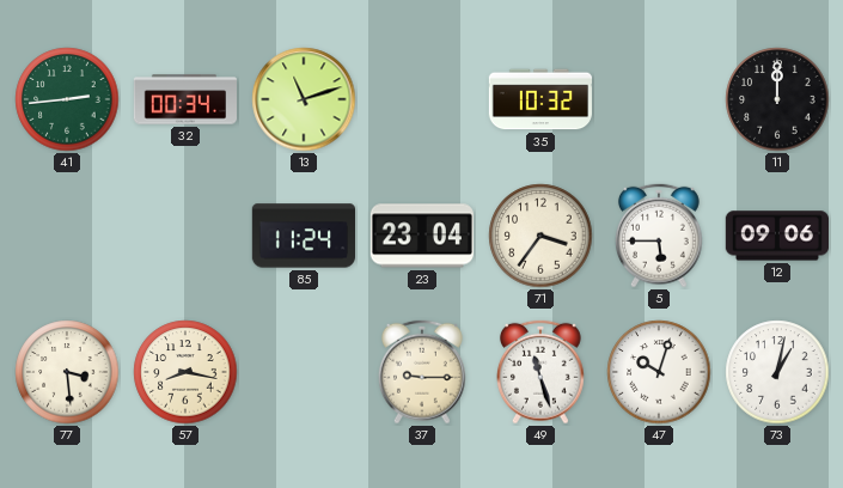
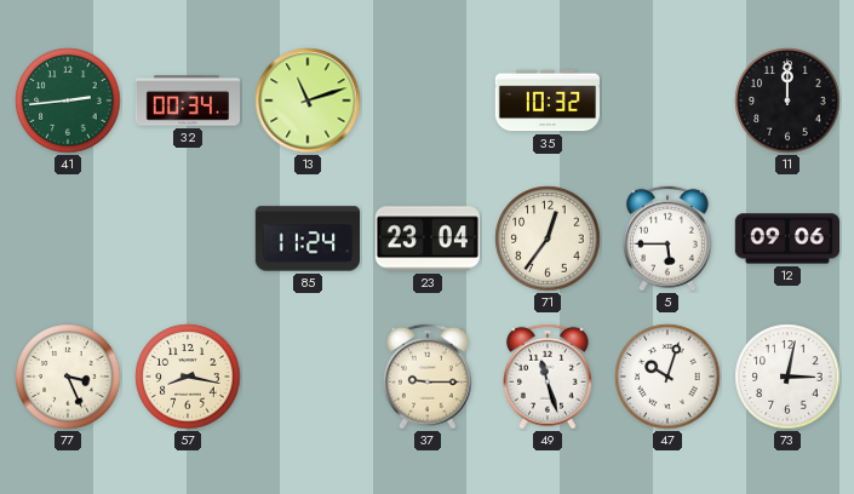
71: 3:36 -> 12:36 (548, 239)
77: 3:29 -> 3:26 (68, 377)
73: 1:02 -> 3:02 (787, 377)
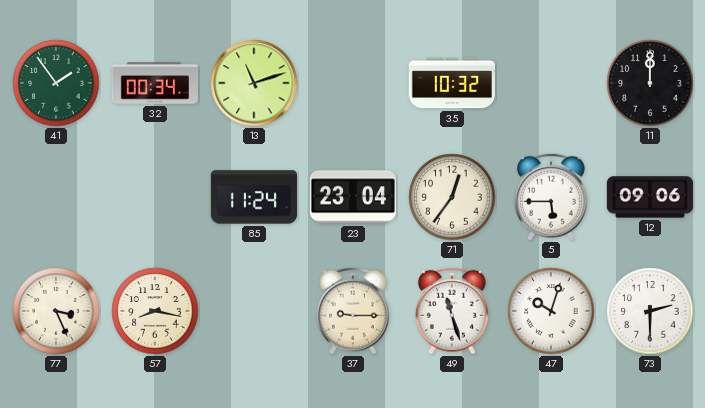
41: 2:44 -> 1:54 (56, 83)
73: 3:02 -> 2:30 (650, 311)
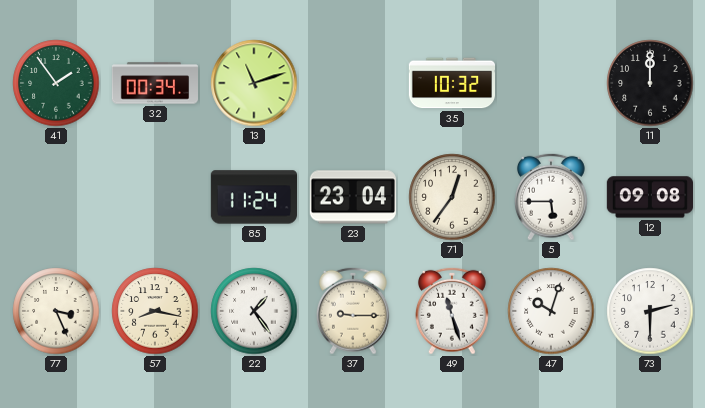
12: 09:06 -> 09:08 (649, 197)
22: none -> 1:24 (254, 311)
